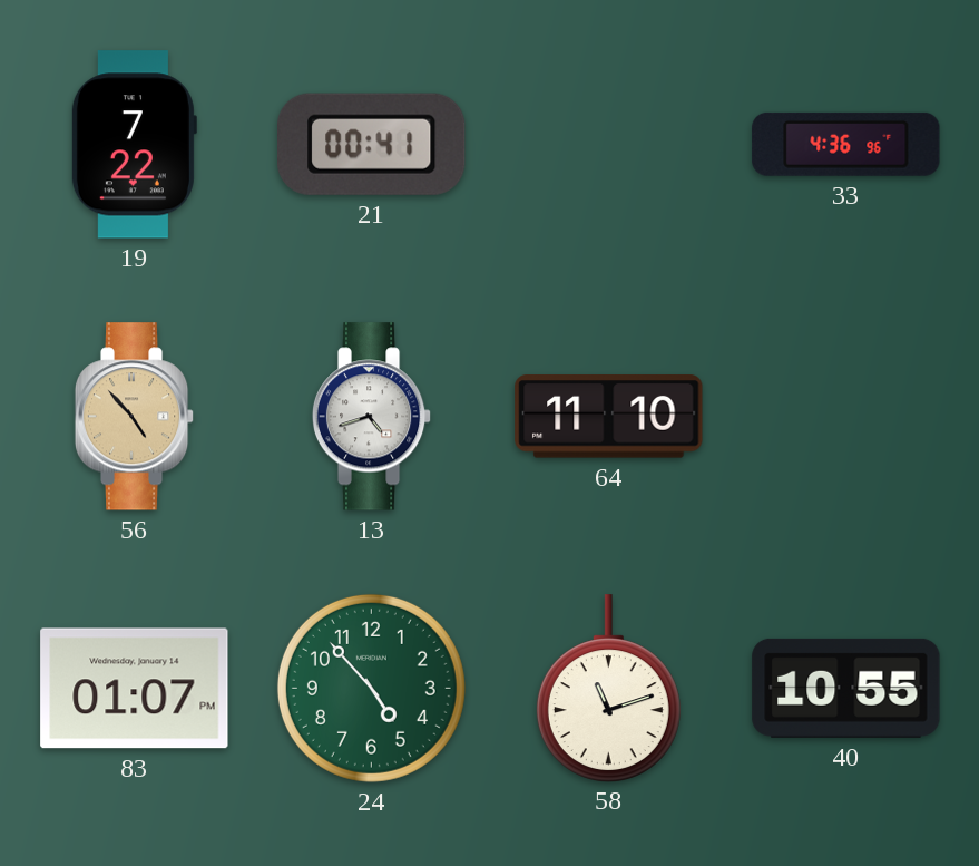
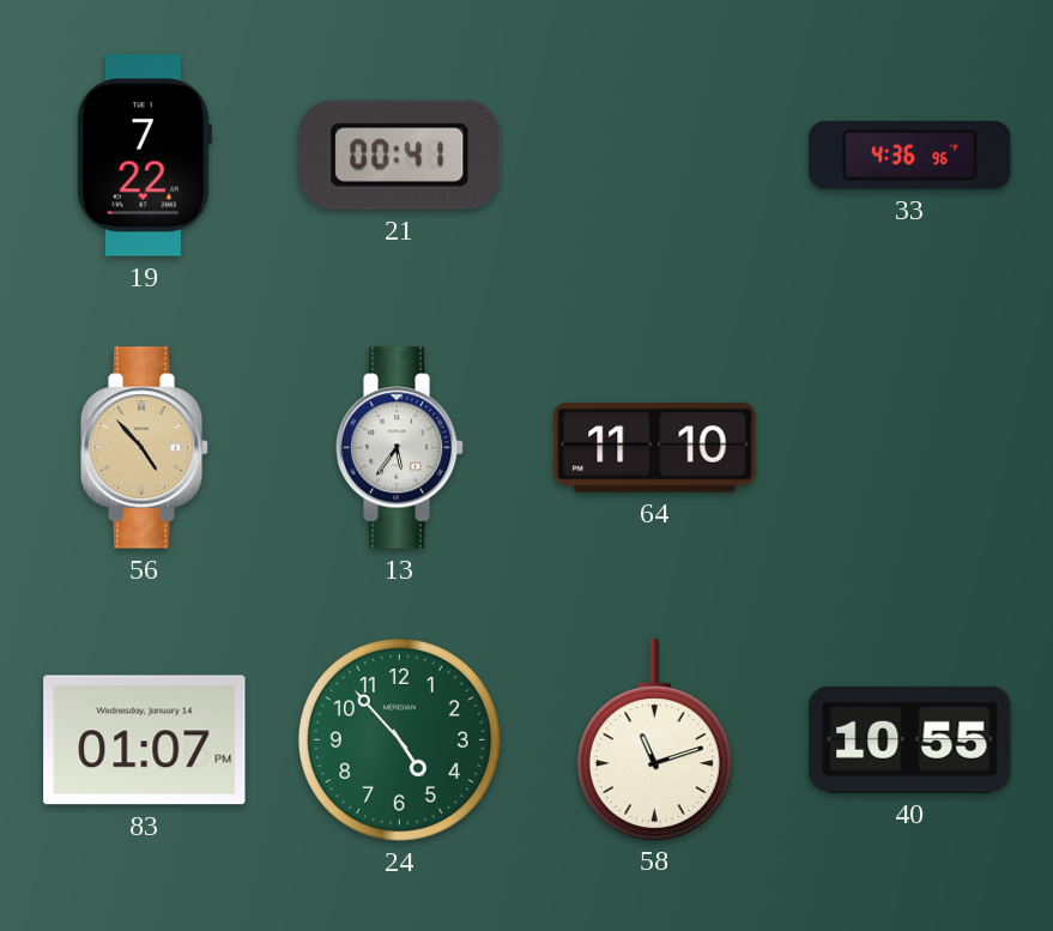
13: 4:42 -> 5:36 (400, 448)
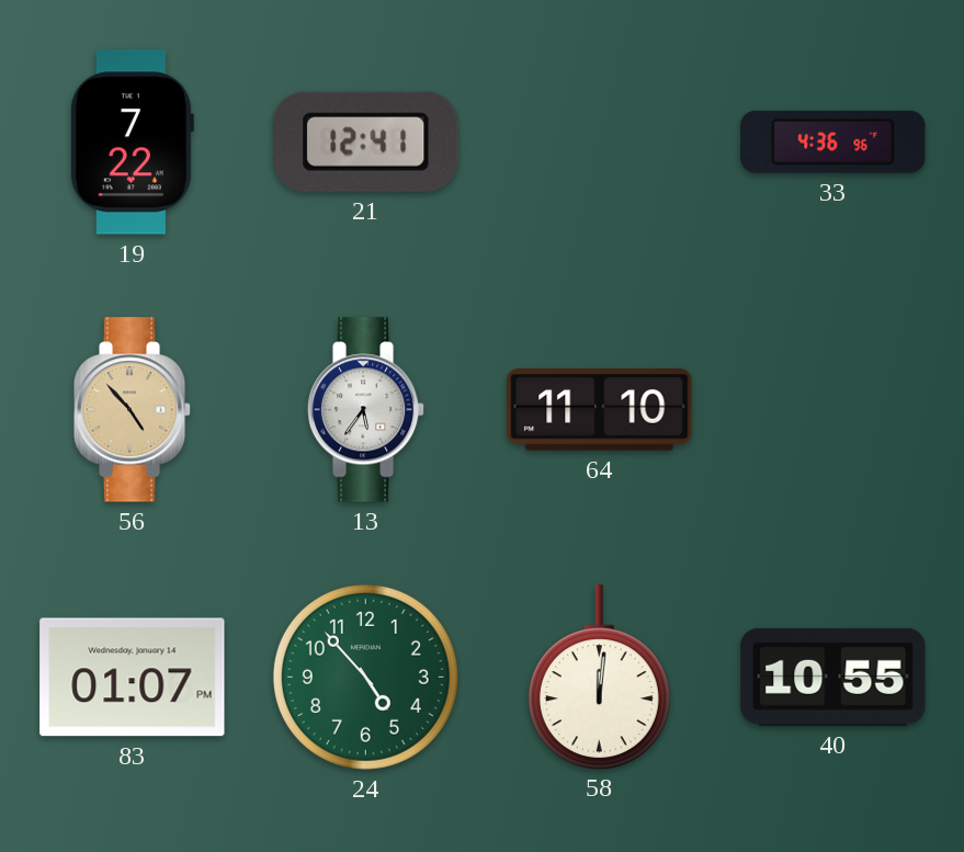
21: 00:41 -> 12:41 (366, 141)
58: 11:12 -> 12:01 (599, 677)
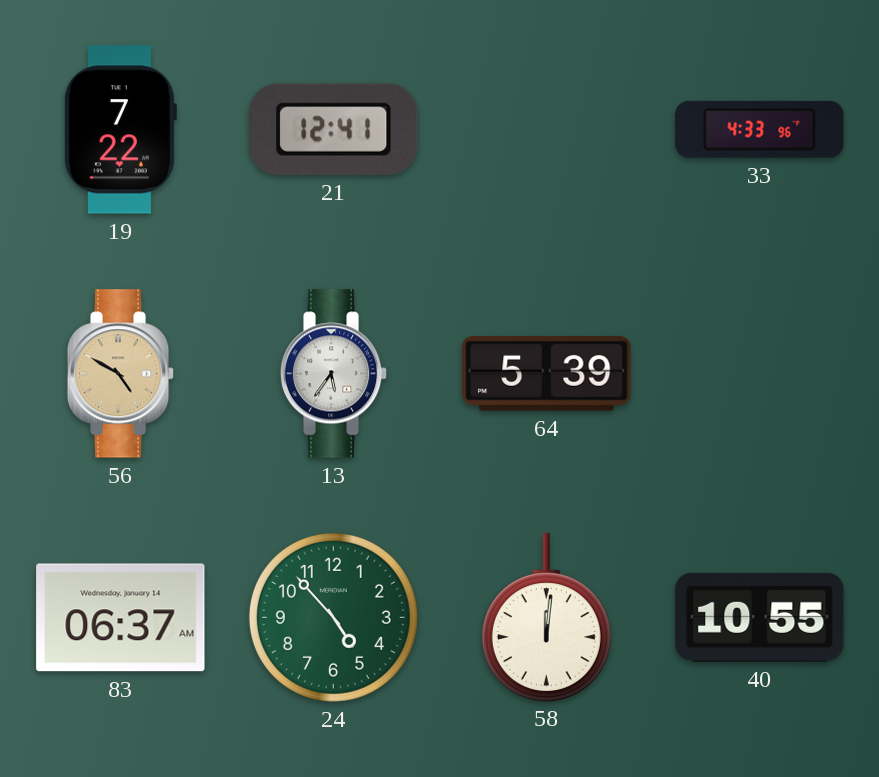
33: 4:36 -> 4:33 (760, 129)
56: 4:53 -> 4:50 (121, 374)
64: 11:10 -> 5:39 (547, 374)
83: 01:07 -> 06:37 (121, 618)
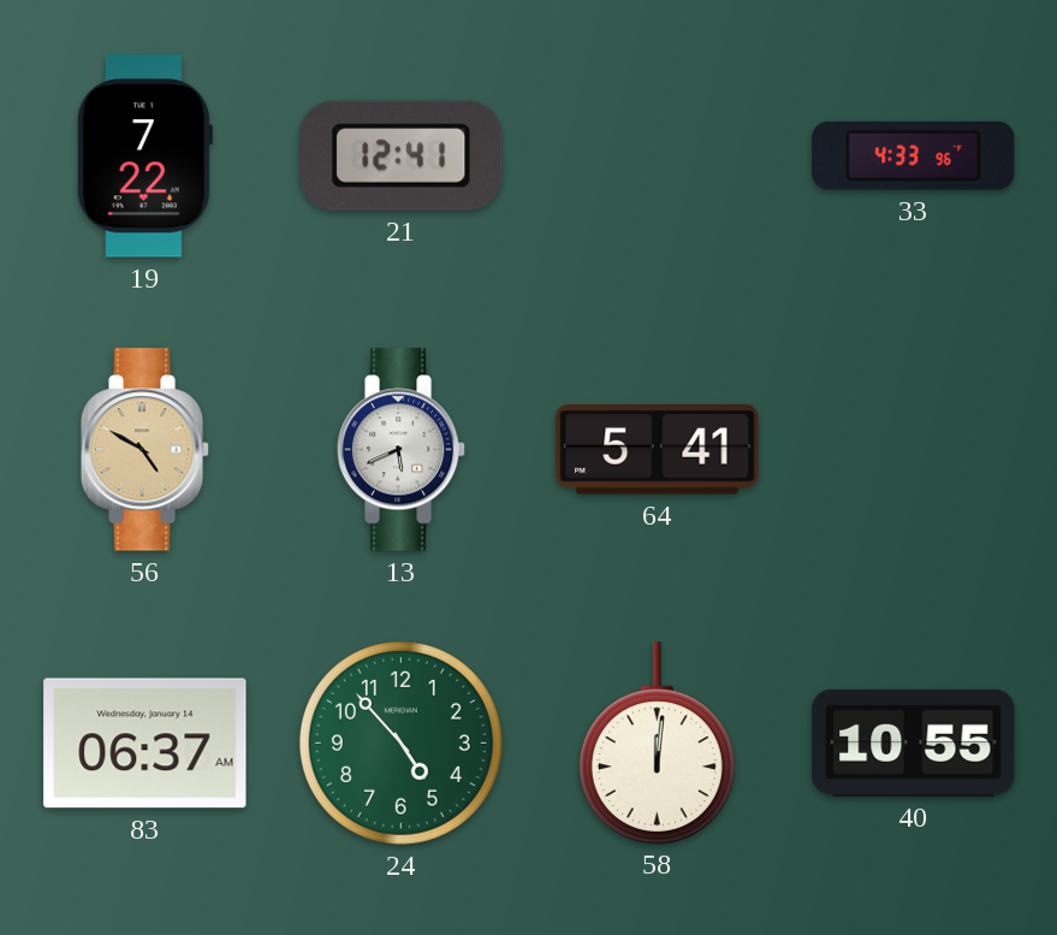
13: 5:36 -> 5:41 (402, 450)
64: 5:39 -> 5:41 (658, 450)
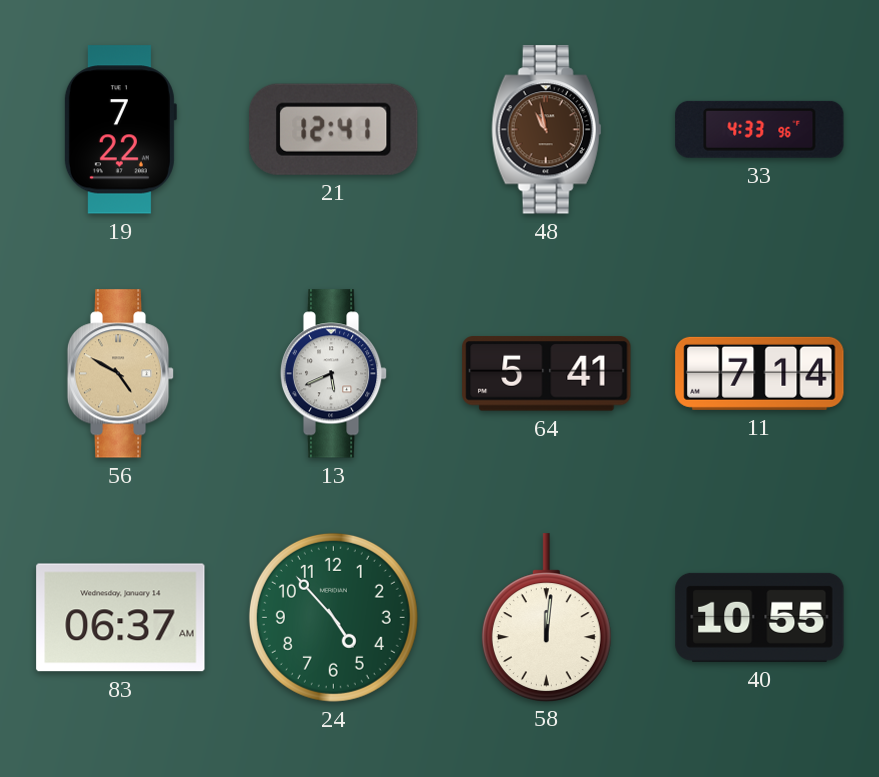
48: none -> 10:58 (547, 130)
11: none -> 7:14 (760, 373)
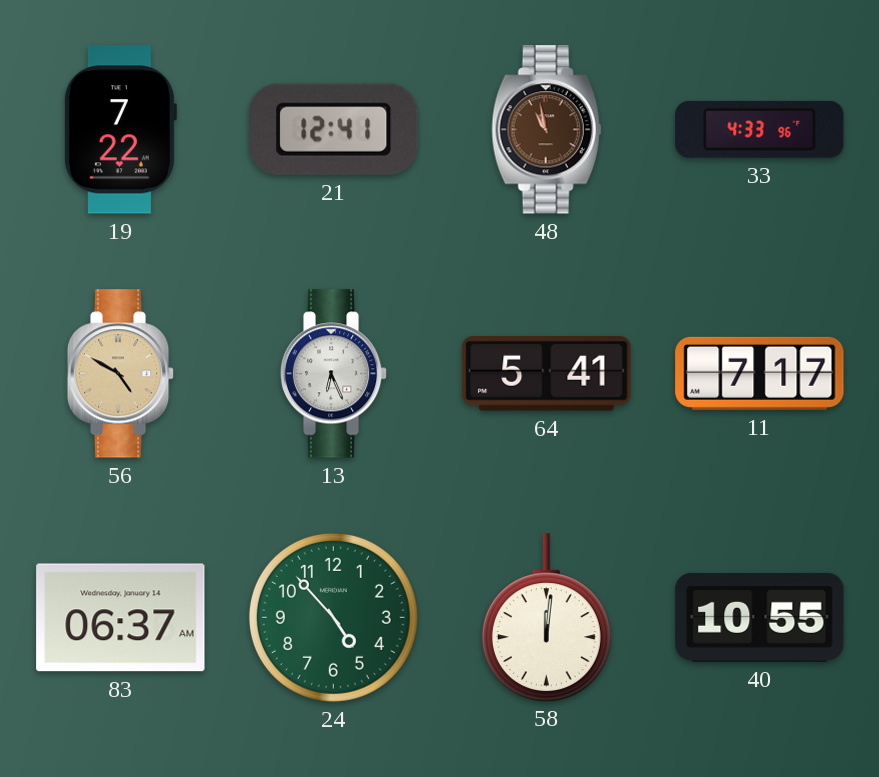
13: 5:41 -> 6:26 (334, 374)
11: 7:14 -> 7:17 (760, 373)
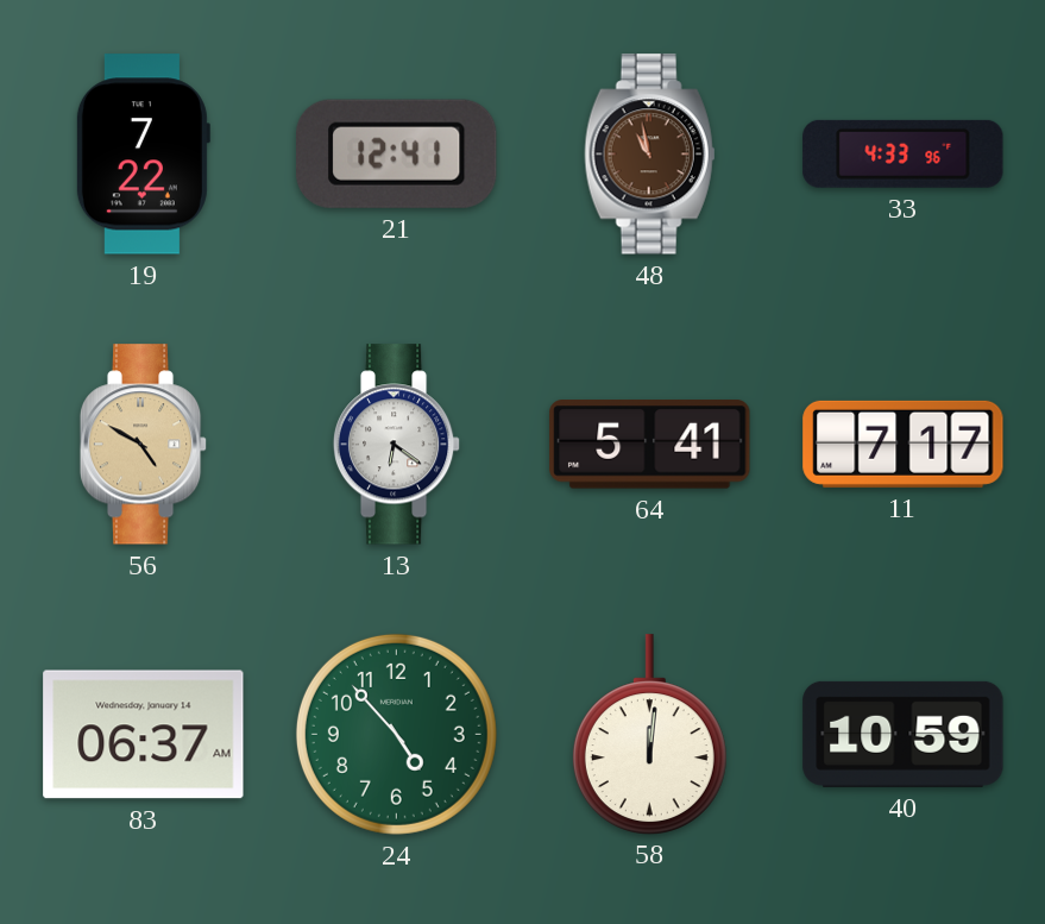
13: 6:26 -> 6:21 (397, 445)
40: 10:55 -> 10:59 (904, 734)
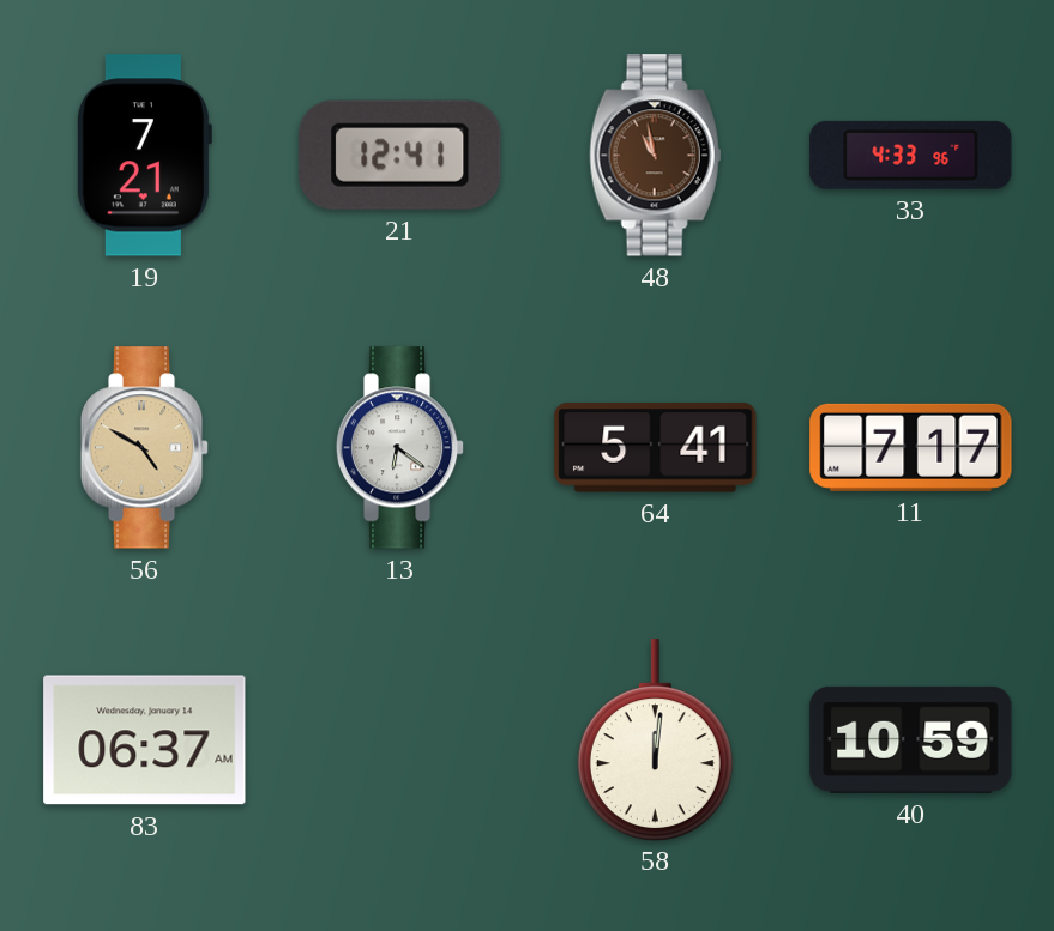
19: 7:22 -> 7:21 (144, 156)
24: 4:53 -> none (396, 734)
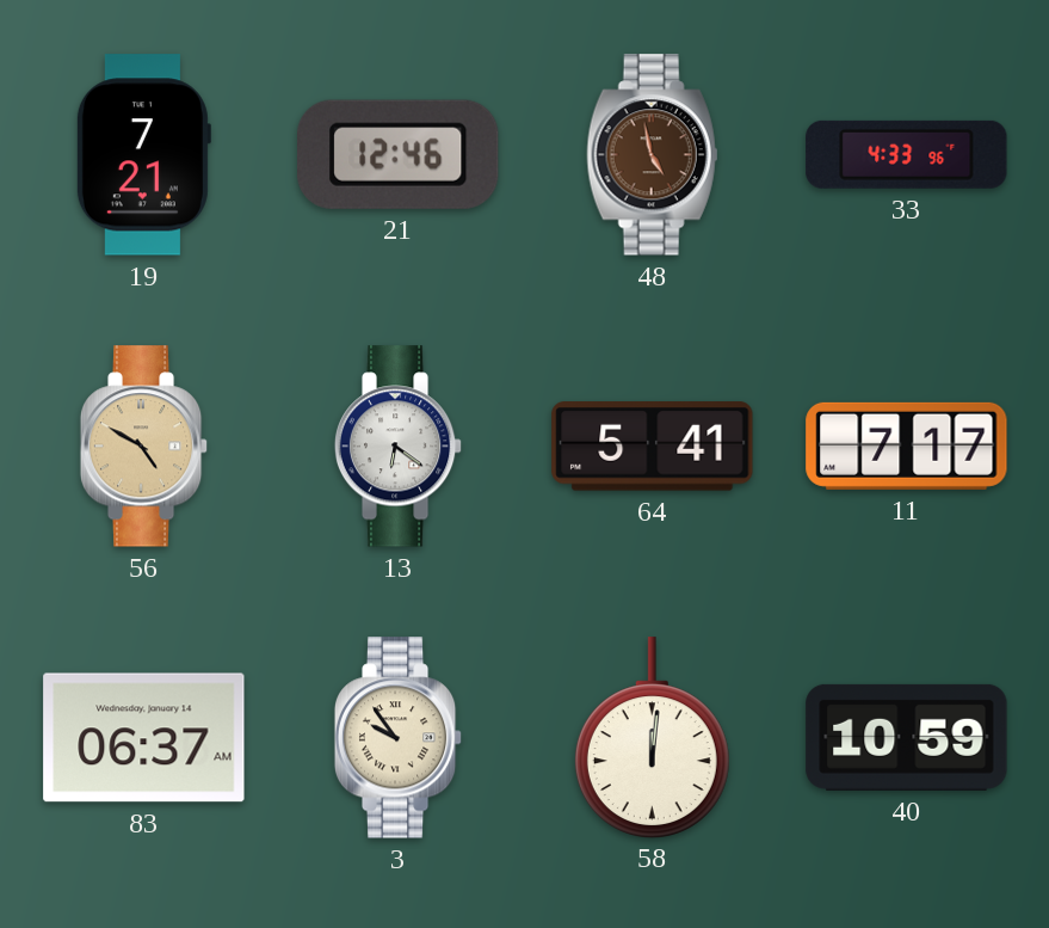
21: 12:41 -> 12:46 (399, 154)
48: 10:58 -> 4:58 (653, 155)
3: none -> 9:54 (399, 738)
